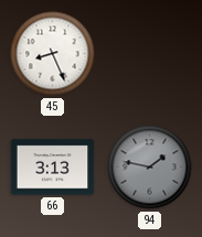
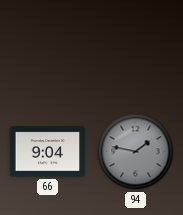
45: 8:26 -> none (53, 54)
66: 3:13 -> 9:04 (48, 152)
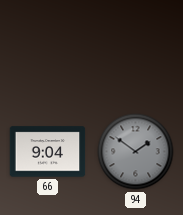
94: 1:47 -> 1:51 (136, 152)
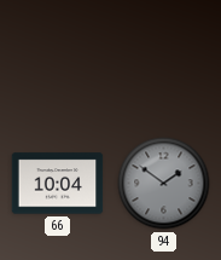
66: 9:04 -> 10:04 (58, 184)
